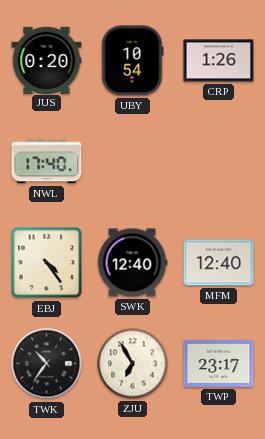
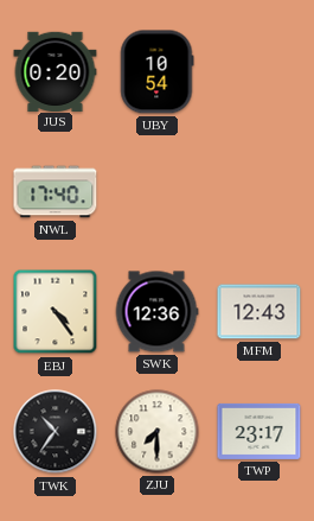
CRP: 1:26 -> none (219, 61)
SWK: 12:40 -> 12:36 (156, 312)
MFM: 12:40 -> 12:43 (259, 312)
ZJU: 6:55 -> 7:30 (158, 432)
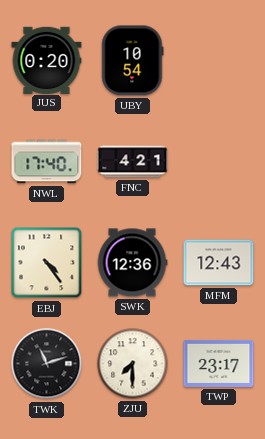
FNC: none -> 4:21 (133, 162)
TWK: 10:36 -> 11:12 (47, 364)
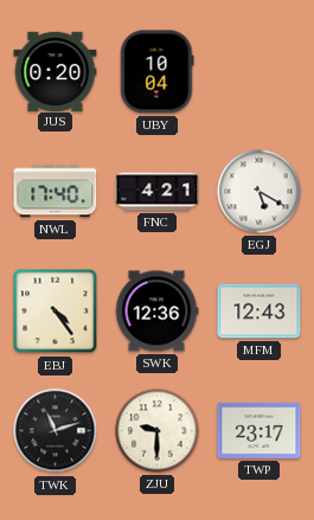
UBY: 10:54 -> 10:04 (158, 72)
EGJ: none -> 5:20 (259, 192)
ZJU: 7:30 -> 9:30 (158, 431)
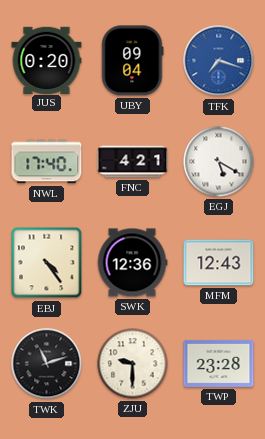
UBY: 10:04 -> 09:04 (133, 61)
TFK: none -> 7:18 (219, 61)
TWP: 23:17 -> 23:28 (219, 363)
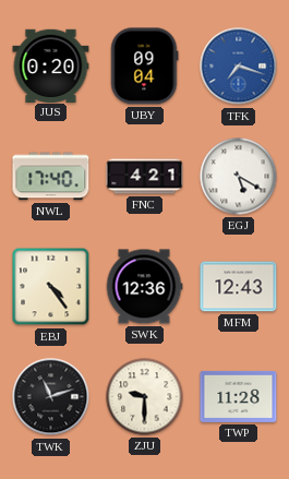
TWP: 23:28 -> 11:28 (239, 396)
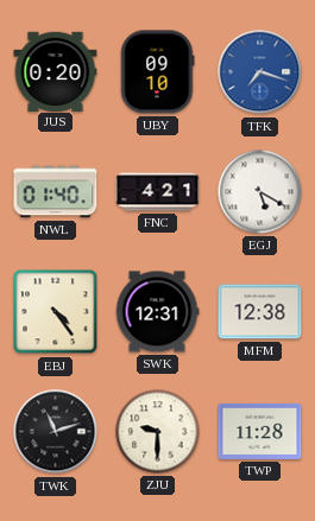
UBY: 09:04 -> 09:10 (158, 72)
NWL: 17:40 -> 01:40 (56, 192)
SWK: 12:36 -> 12:31 (157, 312)
MFM: 12:43 -> 12:38 (260, 312)
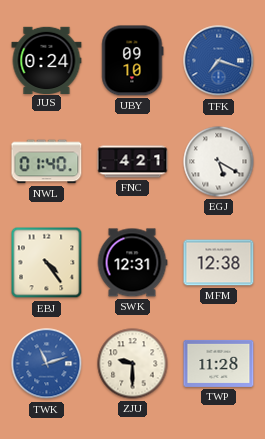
JUS: 0:20 -> 0:24 (47, 60)
TWK dial: black -> blue (47, 364)
